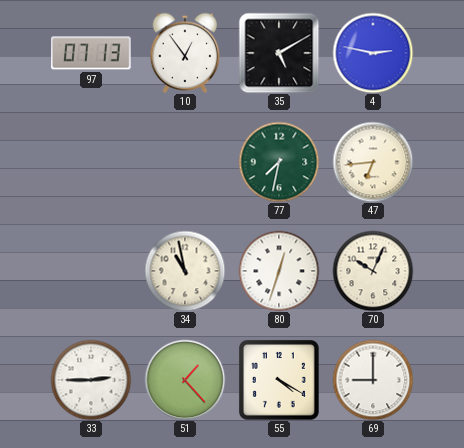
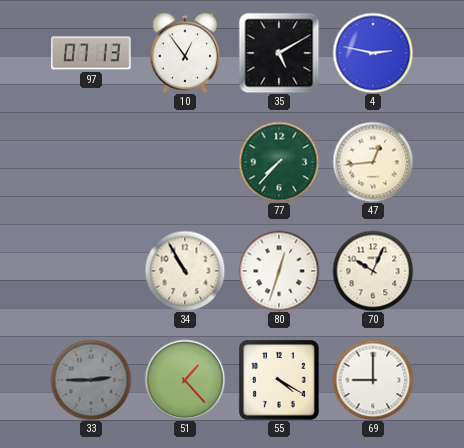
77: 7:32 -> 7:37 (279, 162)
47: 6:44 -> 12:44 (373, 162)
34: 10:58 -> 10:55 (185, 271)
33 dial: white -> grey (91, 380)
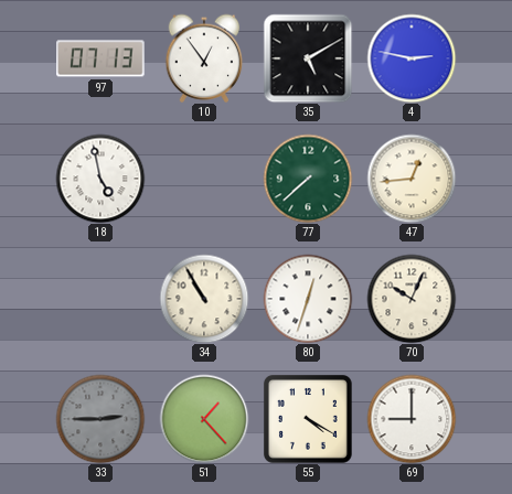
18: none -> 4:58 (100, 179)
77: 7:37 -> 7:38 (308, 179)
